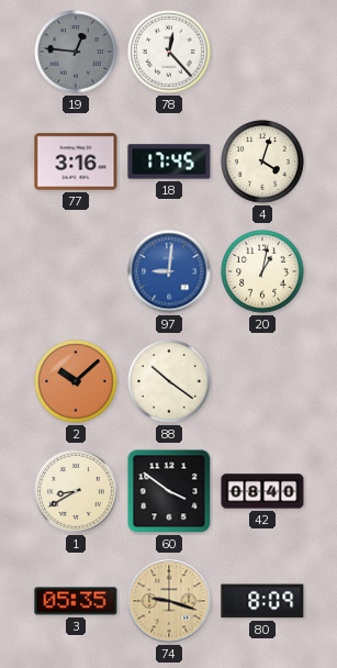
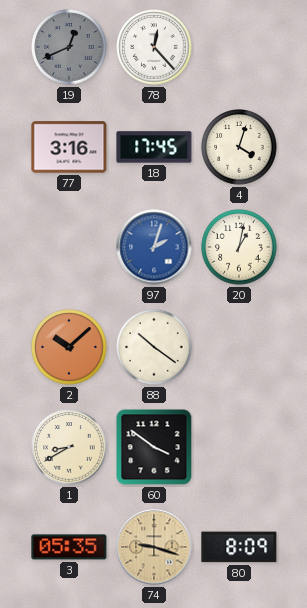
19: 12:46 -> 12:41 (69, 47)
97: 9:01 -> 2:03 (154, 247)
42: 08:40 -> none (262, 491)
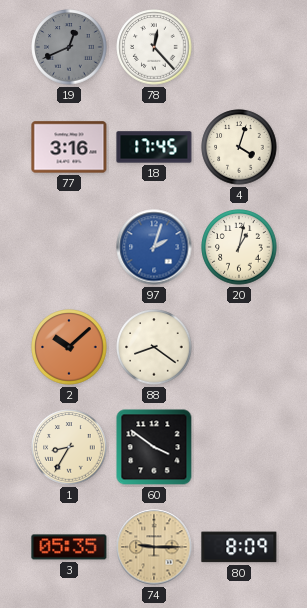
88: 10:21 -> 8:21 (154, 347)
1: 8:40 -> 8:35 (69, 447)
74: 9:18 -> 9:15 (154, 547)
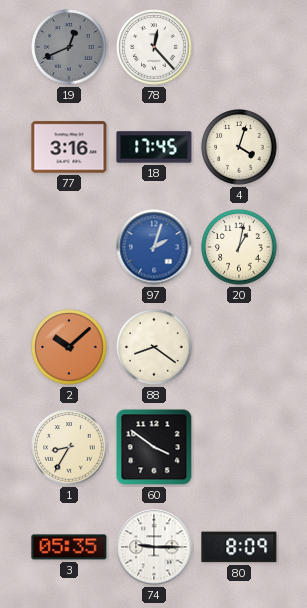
74 dial: champagne -> white (154, 547)
